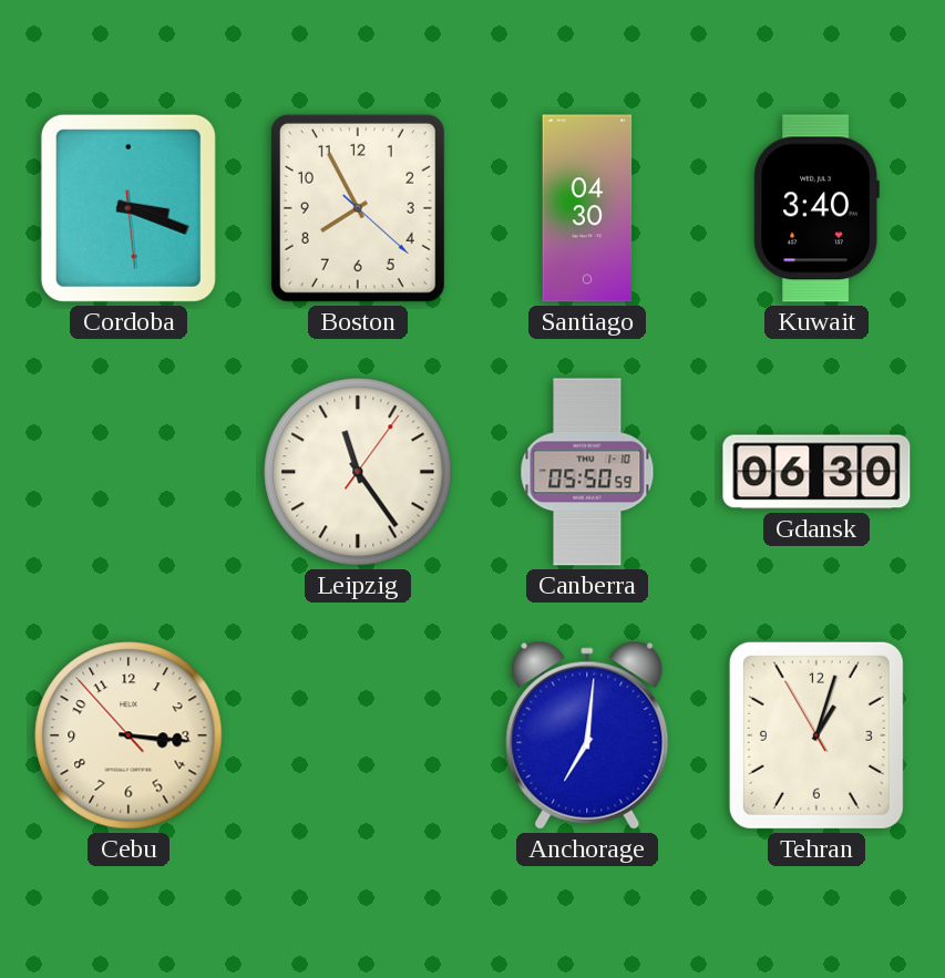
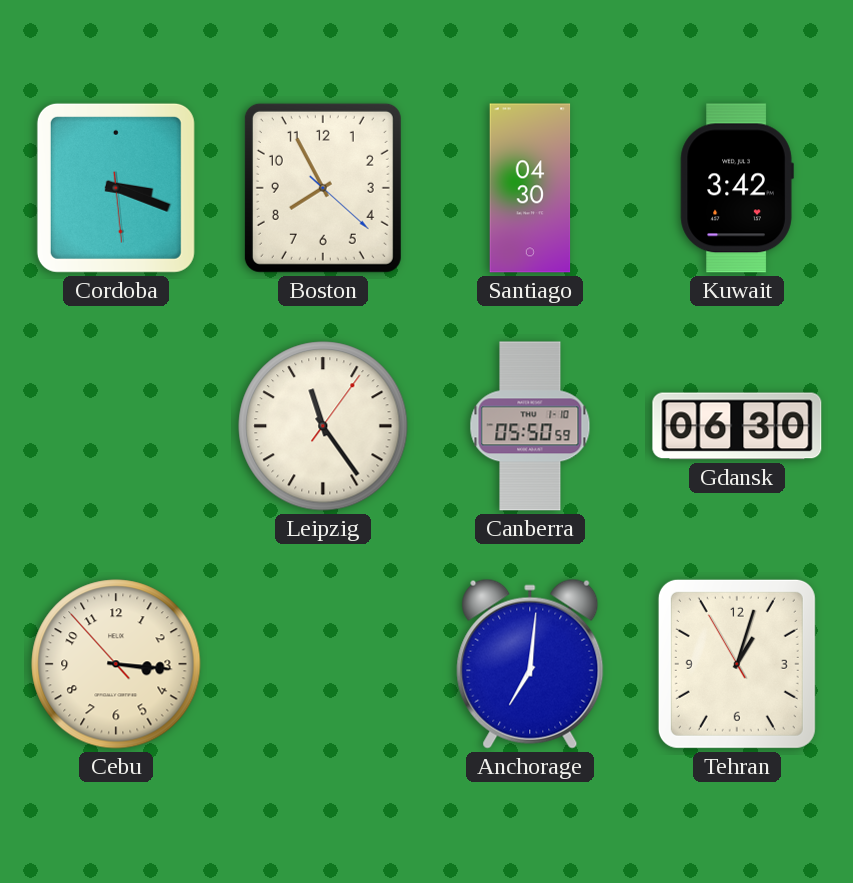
Kuwait: 3:40 -> 3:42 (737, 188)
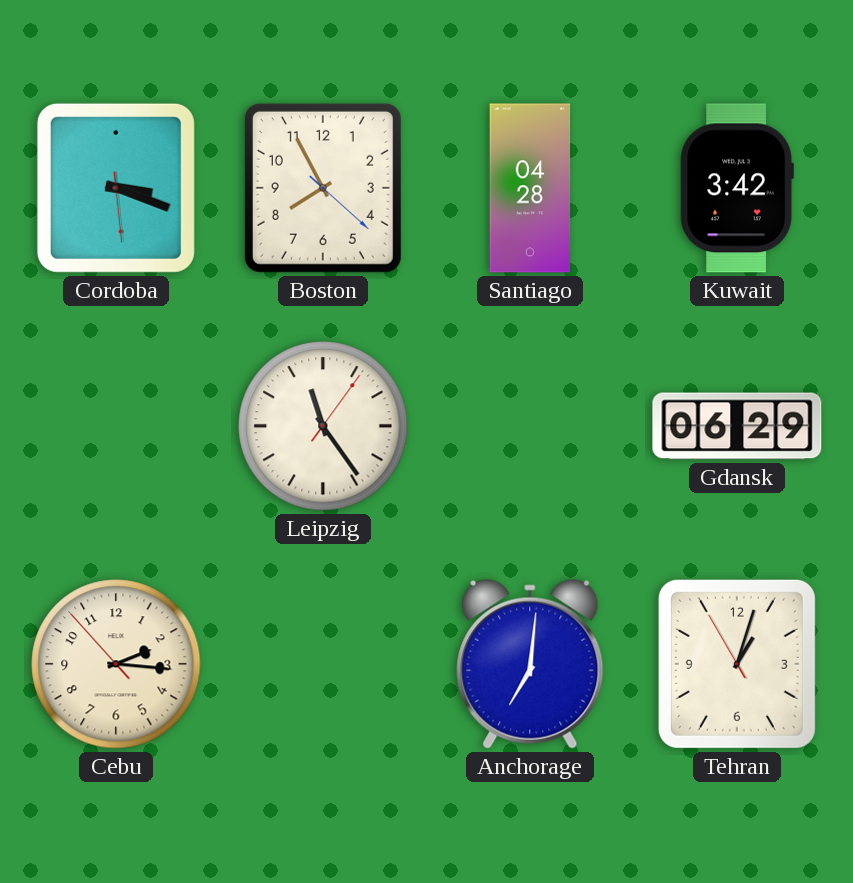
Santiago: 04:30 -> 04:28 (530, 188)
Canberra: 05:50 -> none (530, 426)
Gdansk: 06:30 -> 06:29 (737, 426)
Cebu: 3:15 -> 2:15 (116, 664)
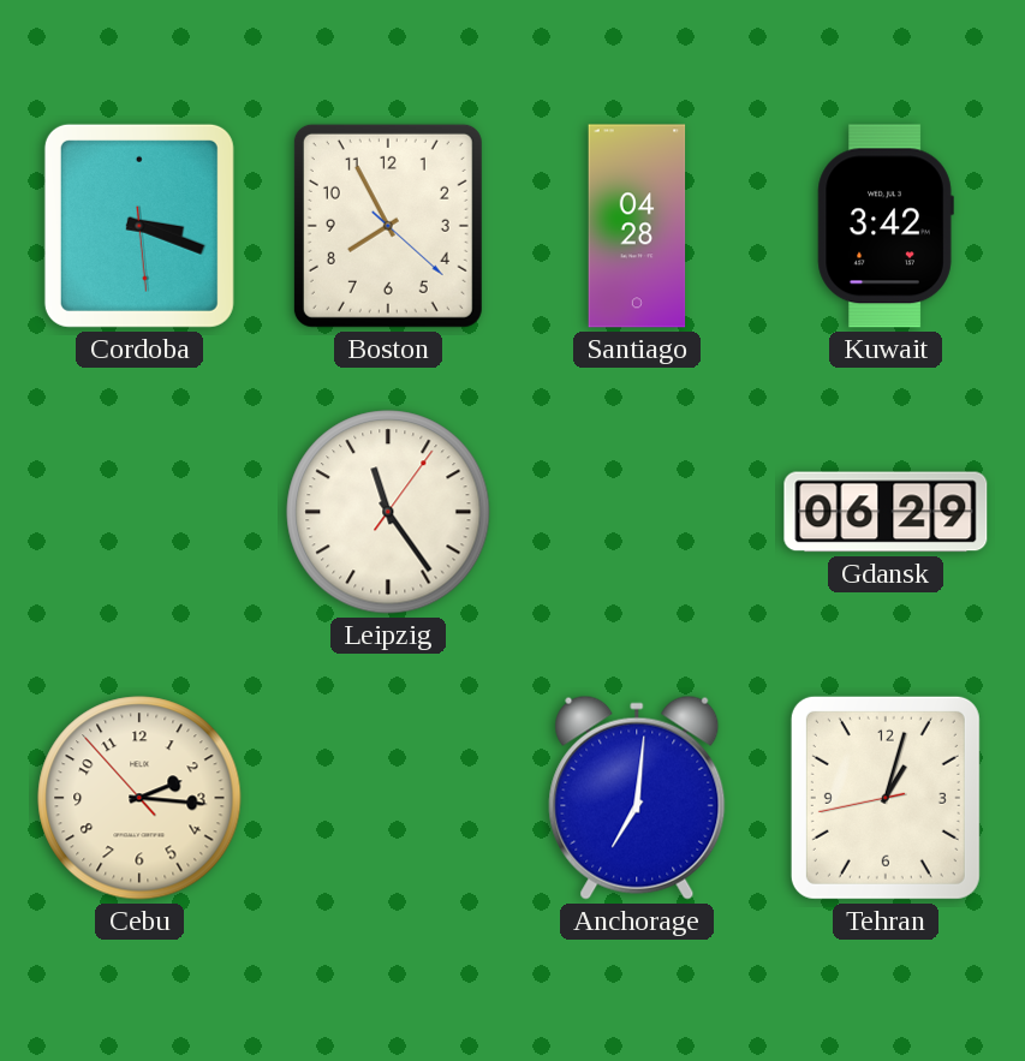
Tehran: 1:02:55 -> 1:02:43 (886, 798)
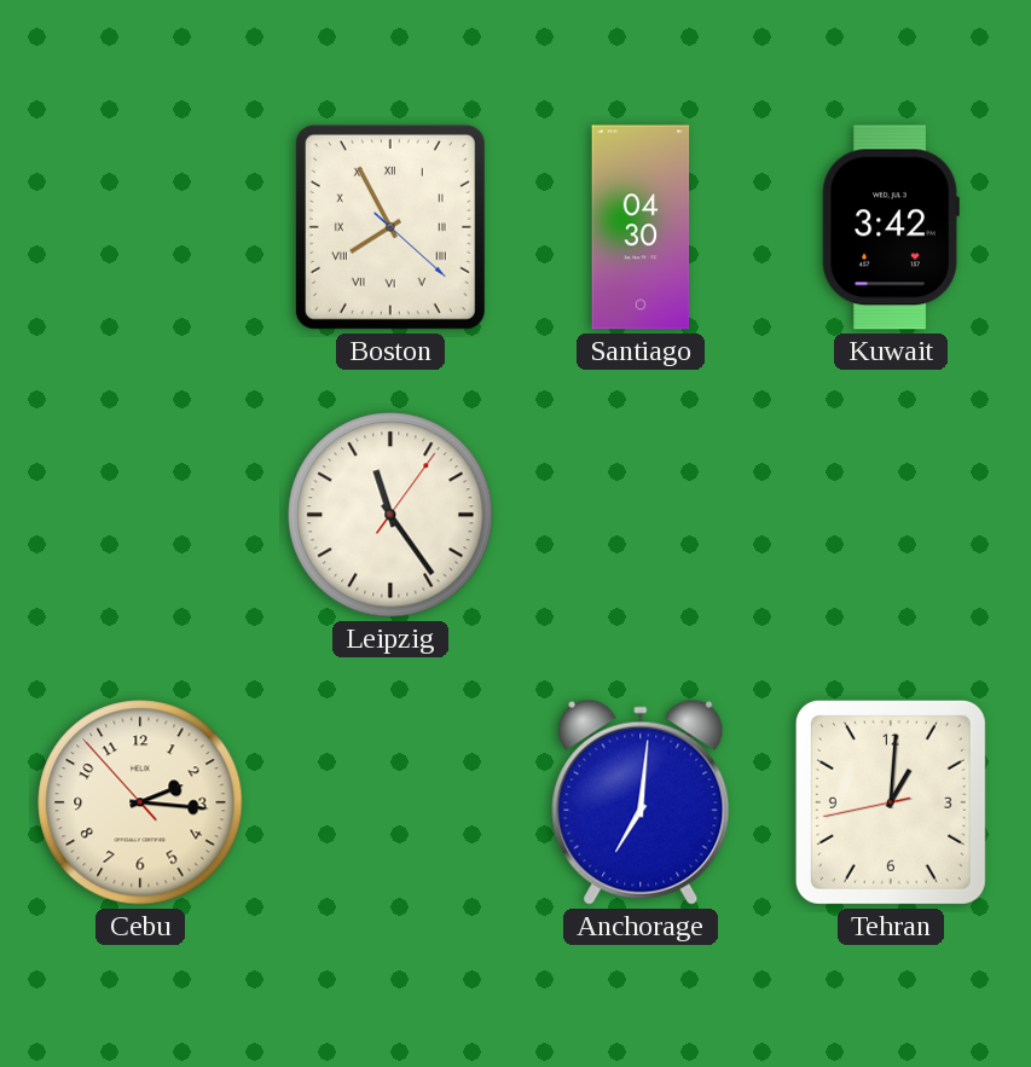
Cordoba: 3:18 -> none (139, 226)
Boston numerals: Arabic -> Roman (390, 227)
Santiago: 04:28 -> 04:30 (641, 227)
Gdansk: 06:29 -> none (886, 512)
Tehran: 1:02 -> 1:00 (891, 802)
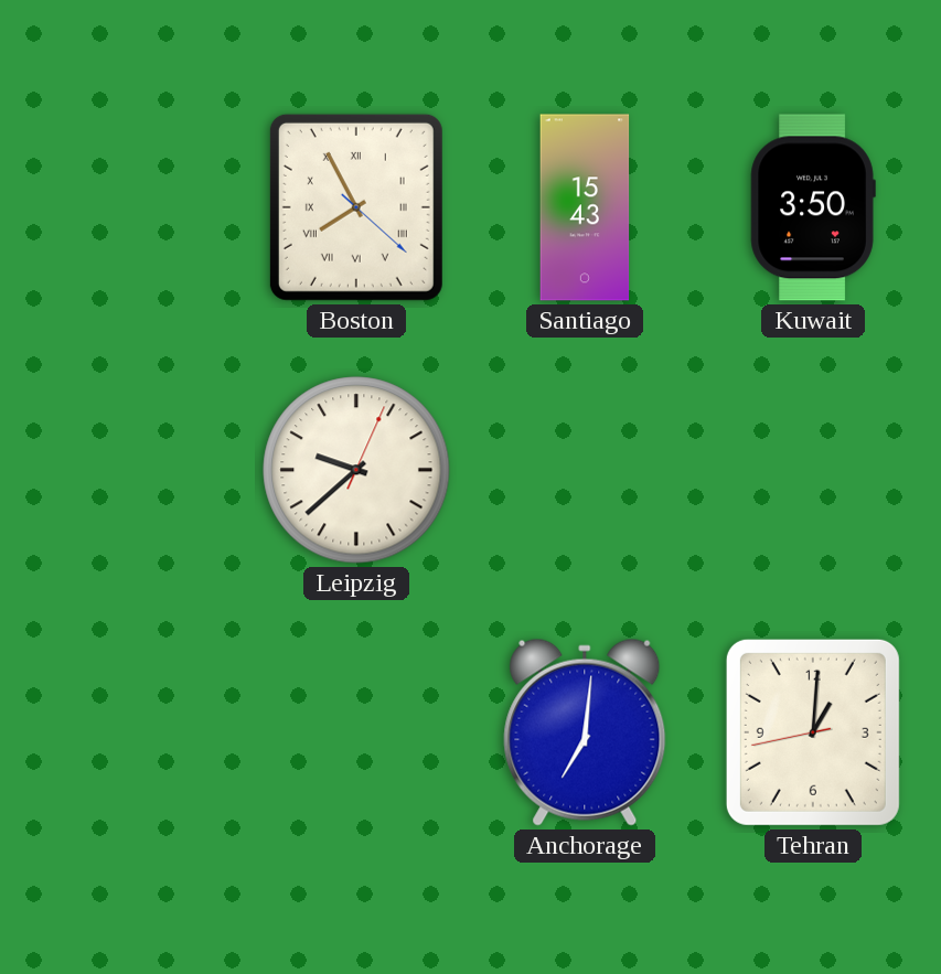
Santiago: 04:30 -> 15:43 (585, 207)
Kuwait: 3:42 -> 3:50 (813, 207)
Leipzig: 11:24 -> 9:38 (356, 470)
Cebu: 2:15 -> none (140, 802)
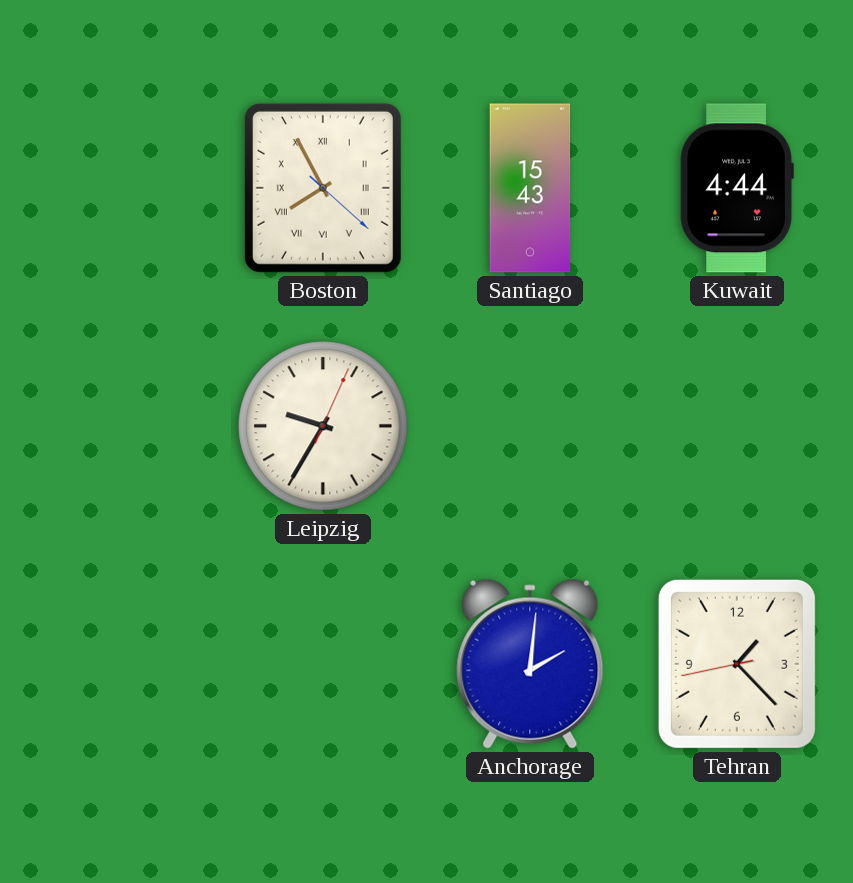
Kuwait: 3:50 -> 4:44 (737, 188)
Leipzig: 9:38 -> 9:35 (323, 426)
Anchorage: 7:01 -> 2:01 (530, 664)
Tehran: 1:00 -> 1:22 (737, 664)
